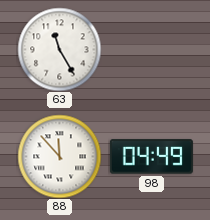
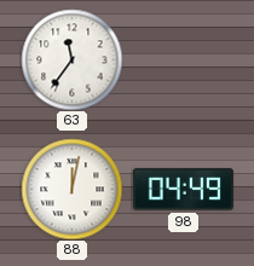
63: 11:25 -> 11:36 (71, 59)
88: 11:53 -> 12:02 (71, 189)
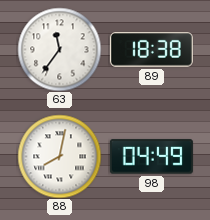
89: none -> 18:38 (151, 50)
88: 12:02 -> 8:02 (59, 156)
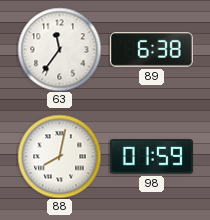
89: 18:38 -> 6:38 (151, 50)
98: 04:49 -> 01:59 (151, 157)
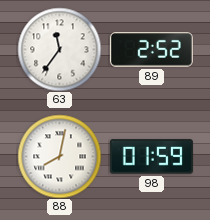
89: 6:38 -> 2:52 (151, 50)
